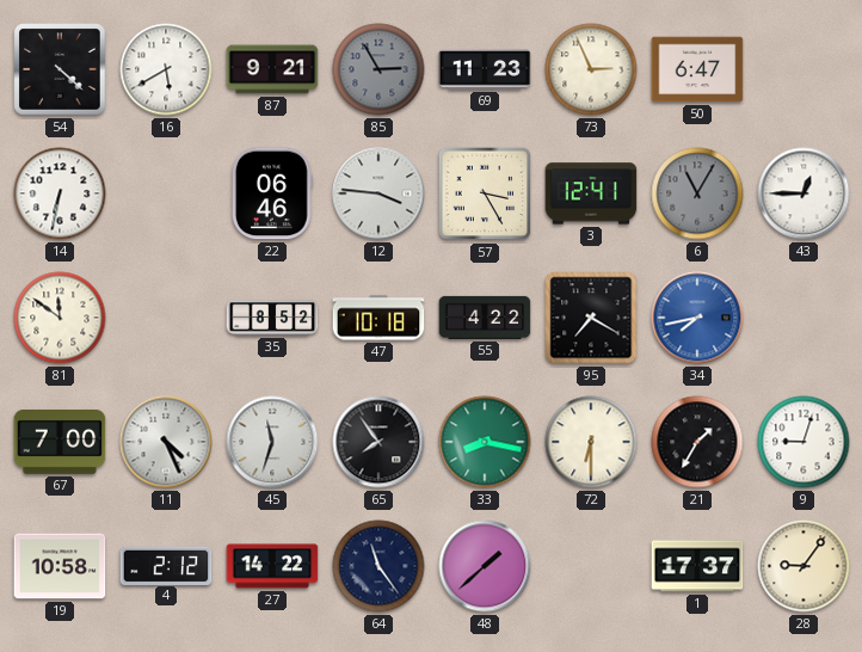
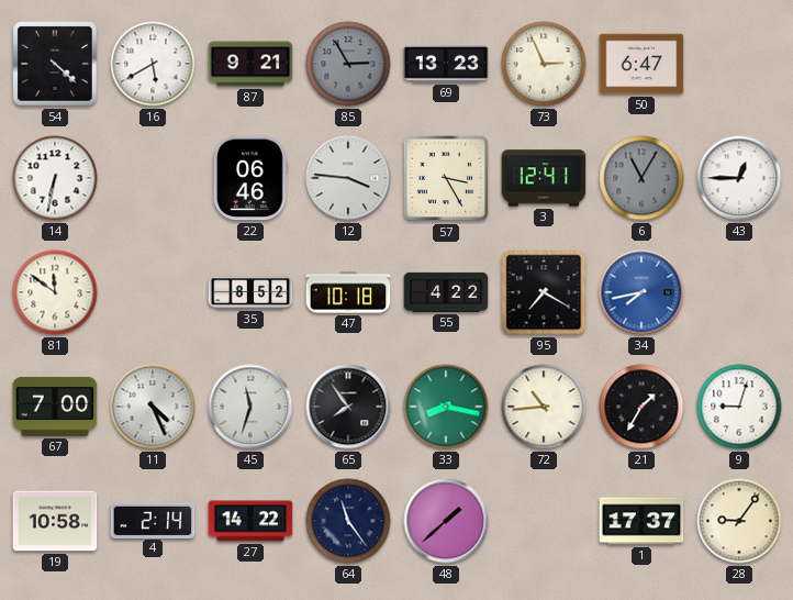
69: 11:23 -> 13:23 (446, 65)
72: 6:30 -> 10:44 (544, 407)
4: 2:12 -> 2:14 (153, 520)
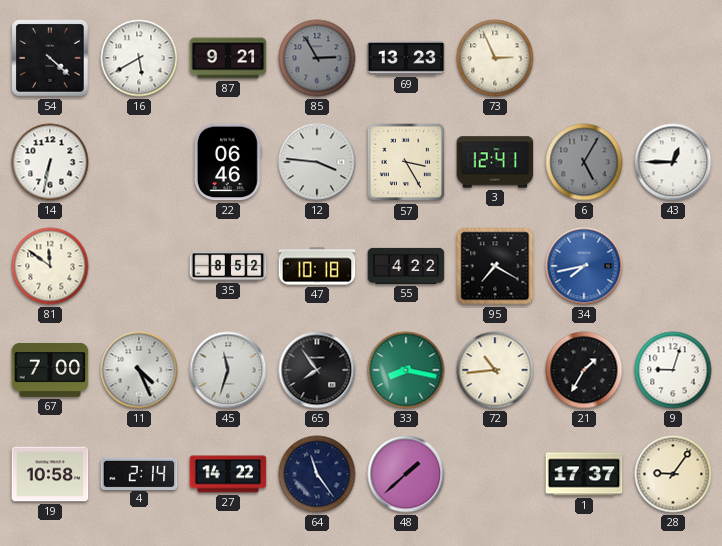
50: 6:47 -> none (641, 64)
6: 11:05 -> 5:05 (584, 162)
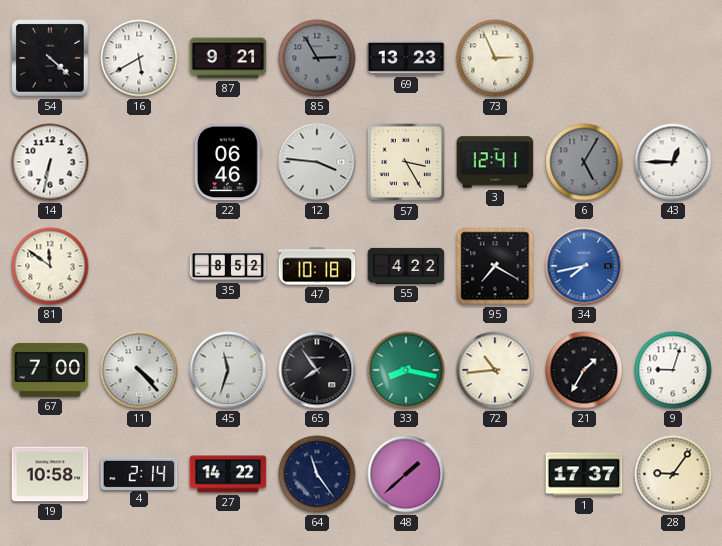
11: 4:26 -> 4:23 (139, 370)
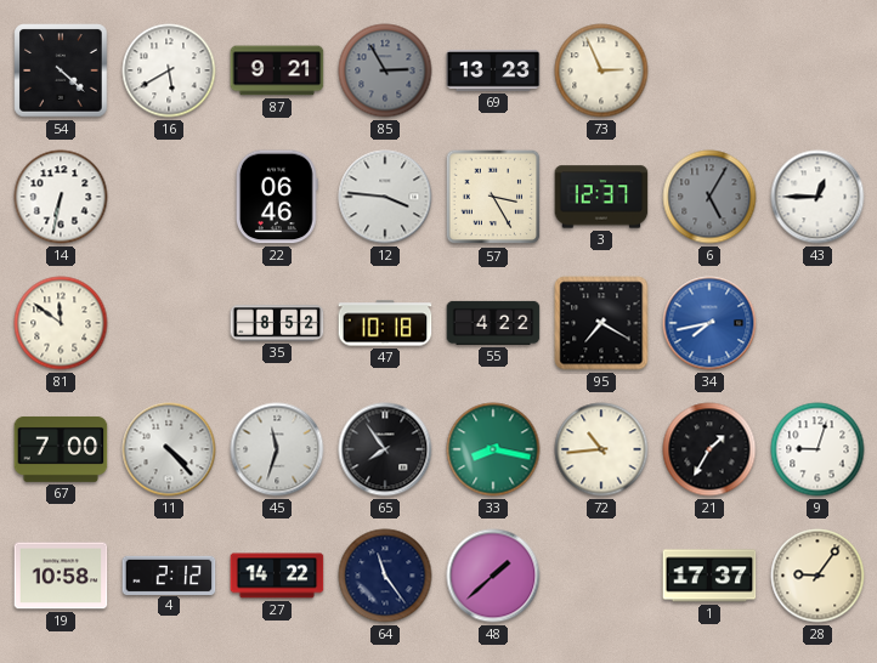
3: 12:41 -> 12:37 (601, 197)
4: 2:14 -> 2:12 (169, 574)
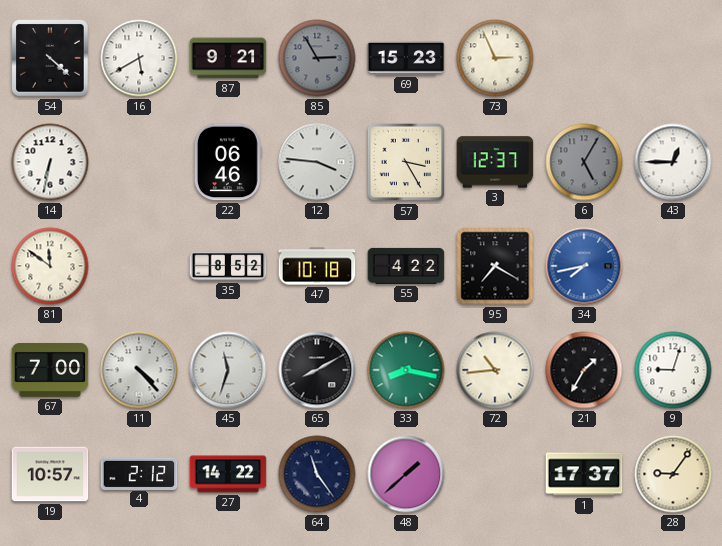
69: 13:23 -> 15:23 (406, 59)
65: 7:54 -> 8:10 (317, 370)
19: 10:58 -> 10:57 (50, 474)
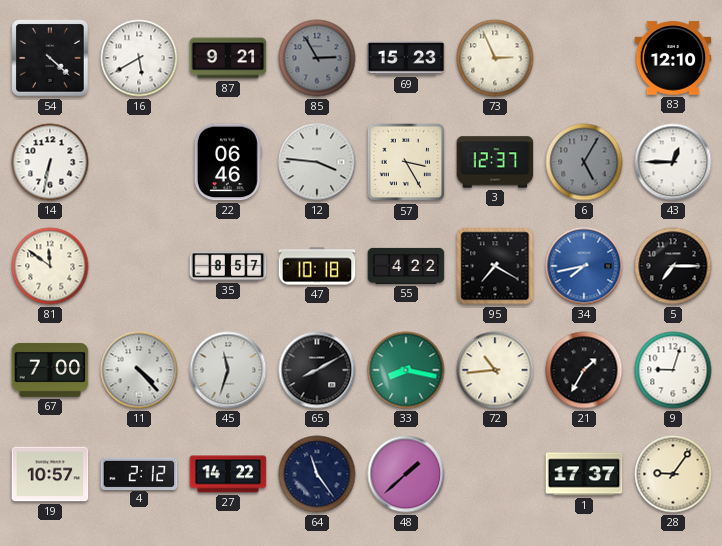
83: none -> 12:10 (673, 58)
35: 8:52 -> 8:57 (228, 266)
5: none -> 7:15 (673, 266)
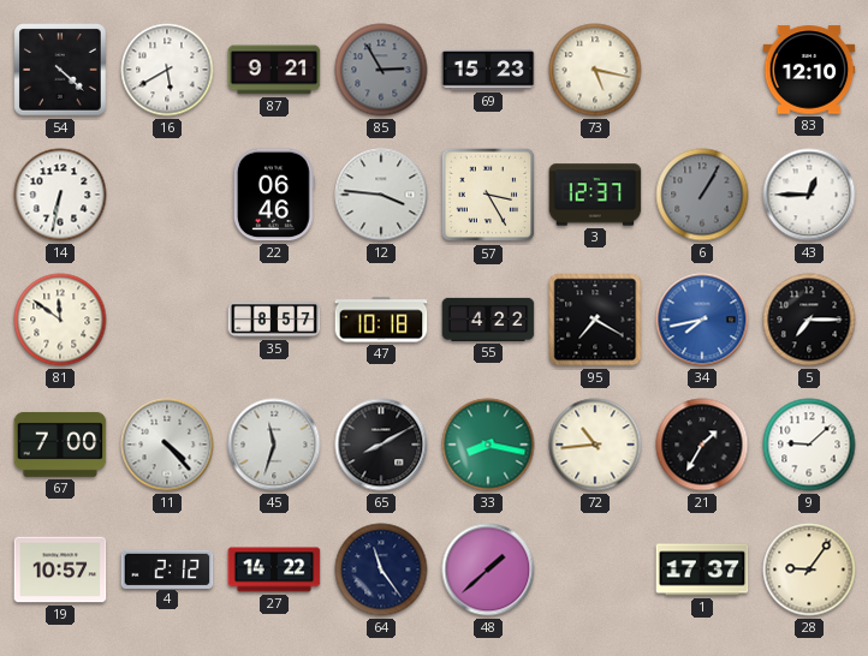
73: 2:56 -> 5:17 (595, 70)
6: 5:05 -> 1:05 (702, 195)
9: 9:03 -> 9:08 (809, 445)
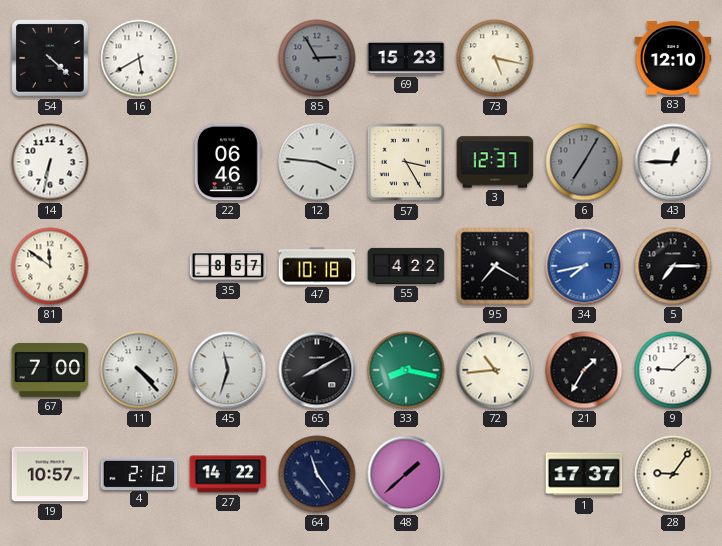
87: 9:21 -> none (274, 70)
6: 1:05 -> 7:05 (584, 162)
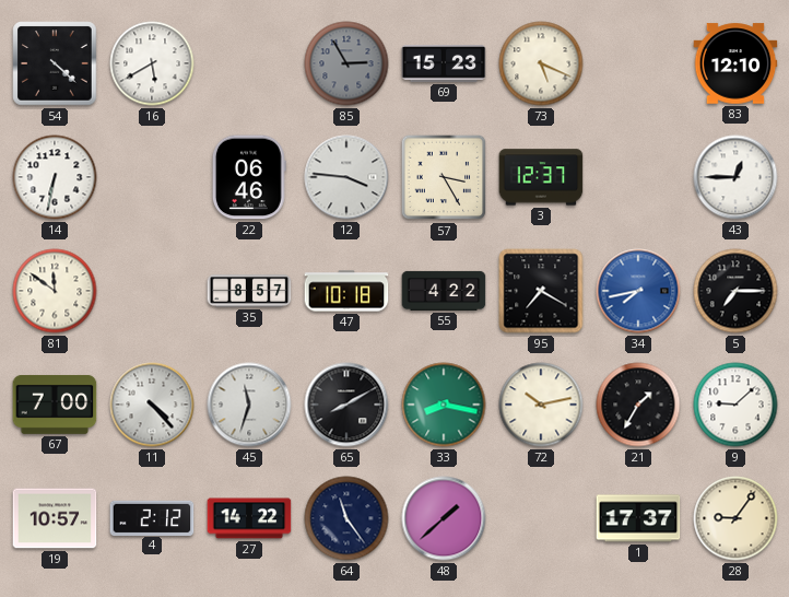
73: 5:17 -> 5:19 (541, 63)
6: 7:05 -> none (584, 162)
72: 10:44 -> 10:13 (541, 405)
